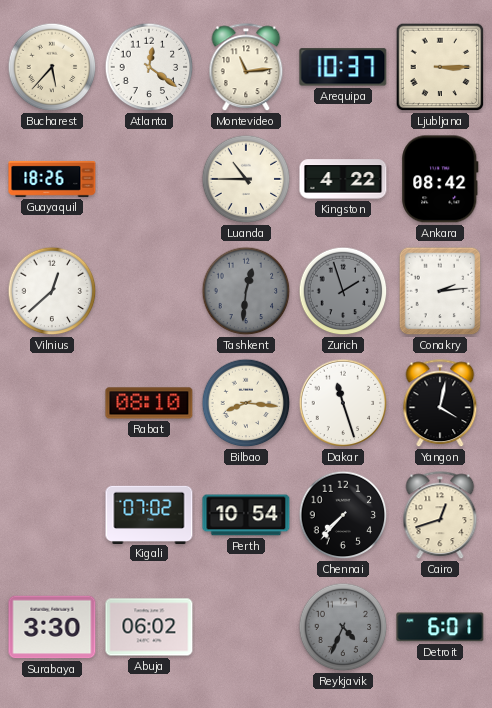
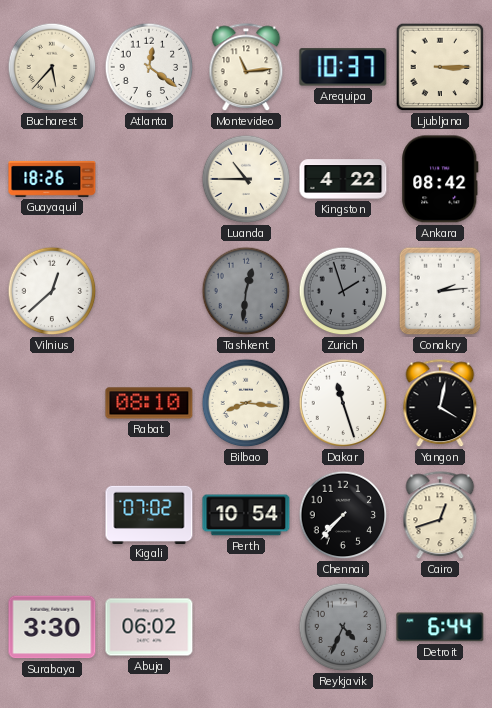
Detroit: 6:01 -> 6:44 (440, 627)
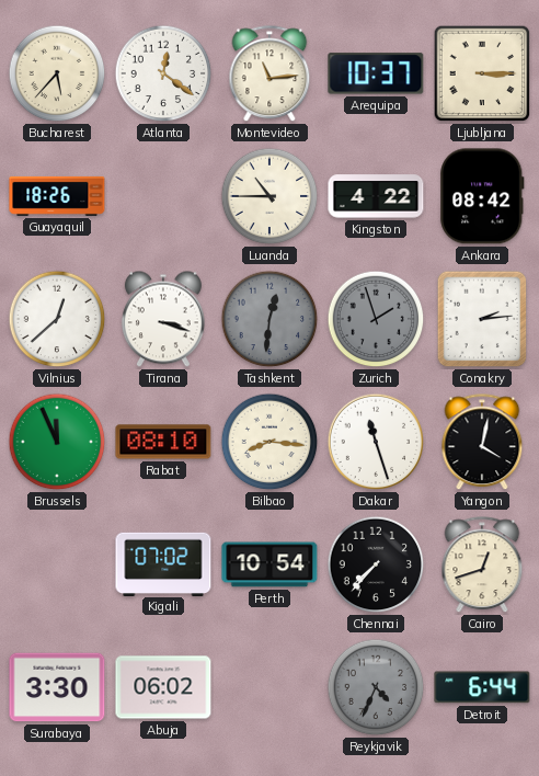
Tirana: none -> 3:18 (163, 319)
Brussels: none -> 11:56 (57, 442)
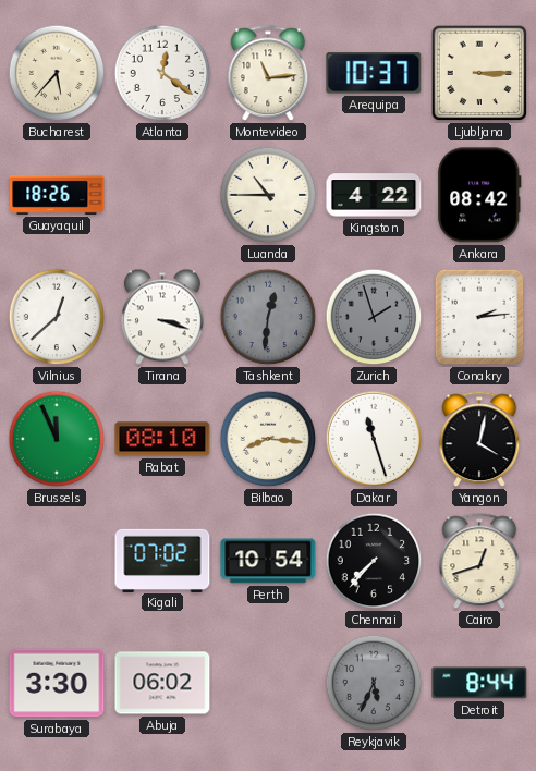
Reykjavik: 4:34 -> 5:34 (374, 683)
Detroit: 6:44 -> 8:44 (479, 683)
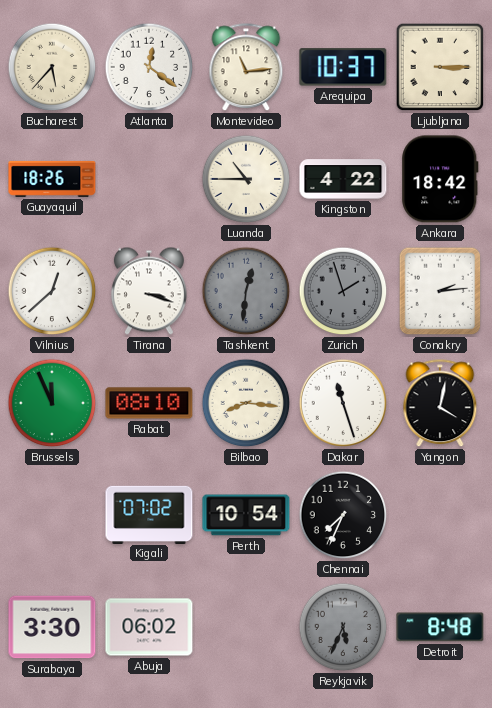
Ankara: 08:42 -> 18:42 (440, 179)
Chennai: 7:37 -> 7:34 (343, 515)
Cairo: 12:42 -> none (479, 562)
Detroit: 8:44 -> 8:48 (440, 627)
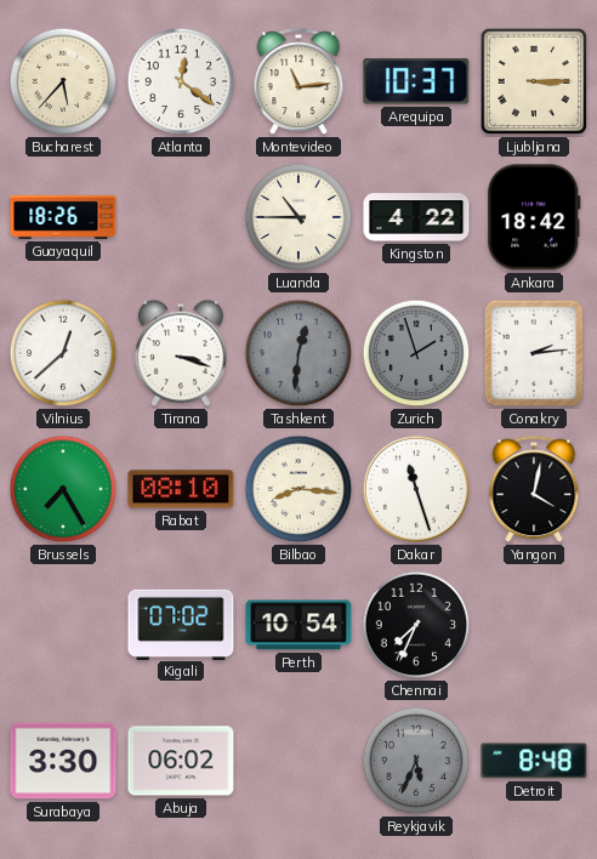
Brussels: 11:56 -> 7:25 (63, 489)
